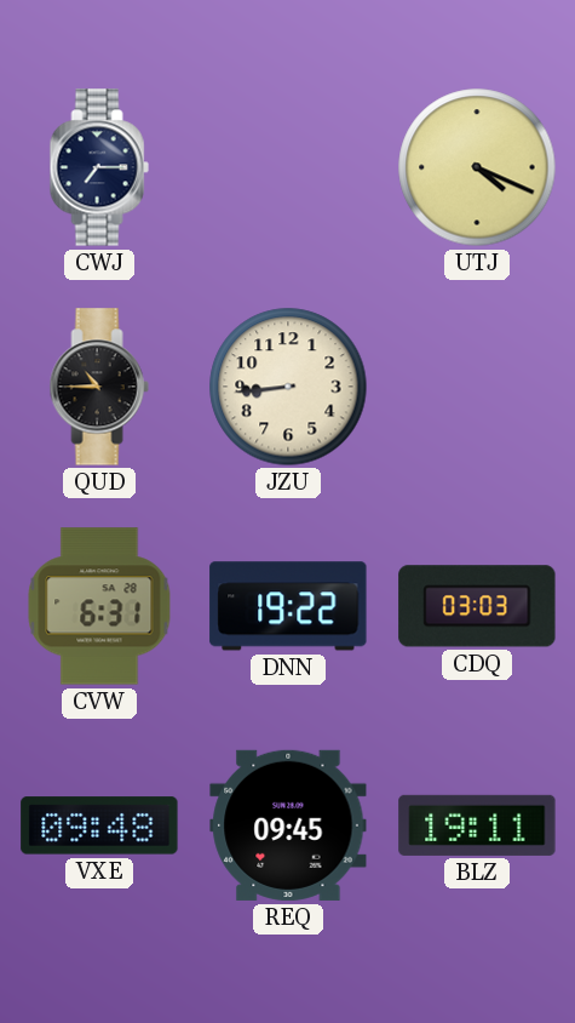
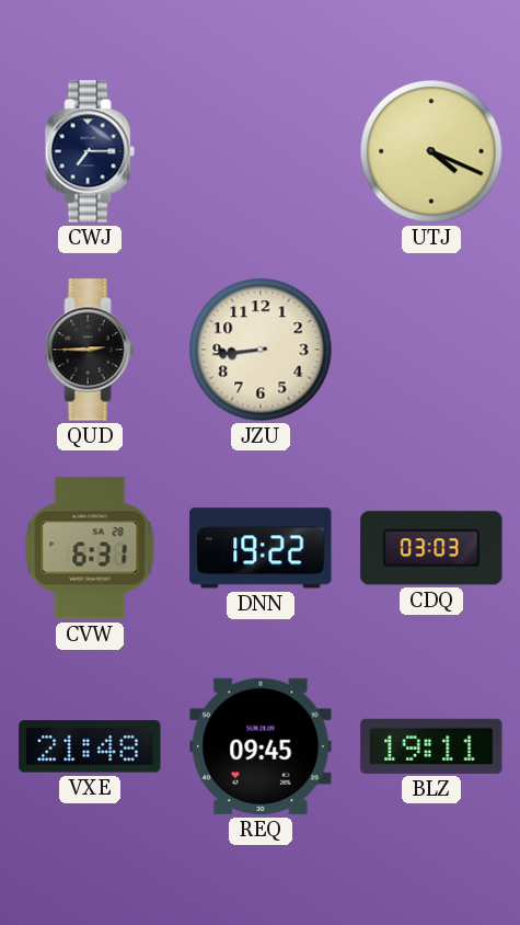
QUD: 10:45 -> 2:45 (90, 350)
VXE: 09:48 -> 21:48 (90, 746)
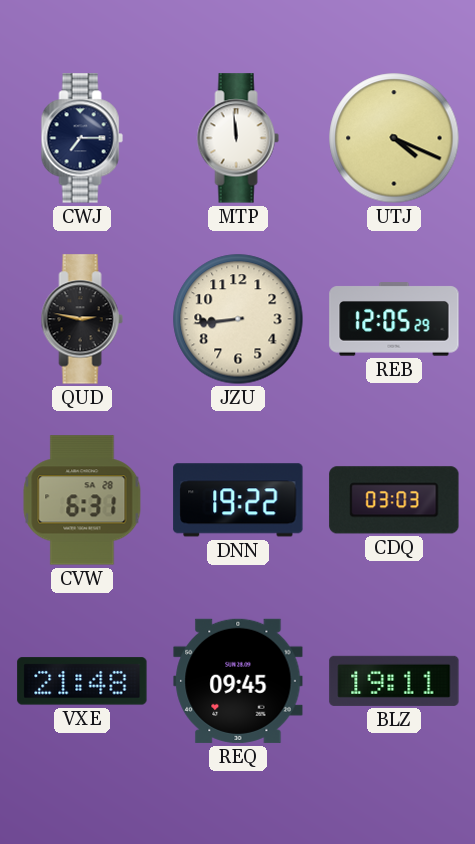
MTP: none -> 11:59 (238, 138)
QUD: 2:45 -> 2:47 (82, 319)
REB: none -> 12:05 (394, 319)
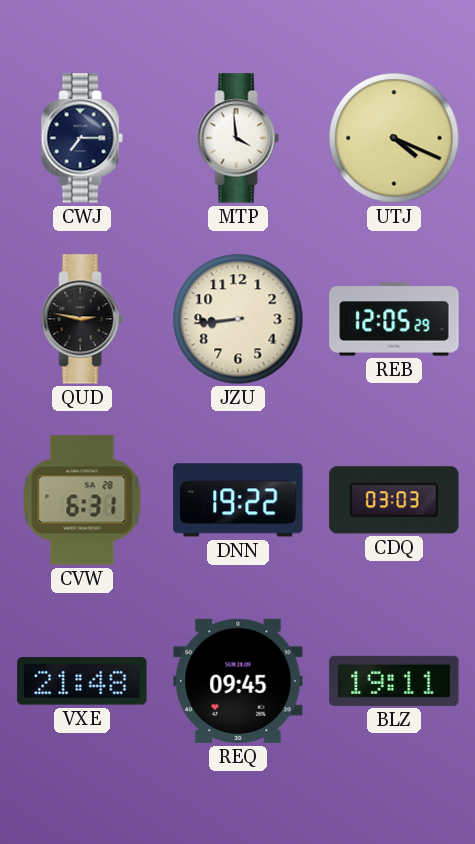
MTP: 11:59 -> 3:59 (238, 138)
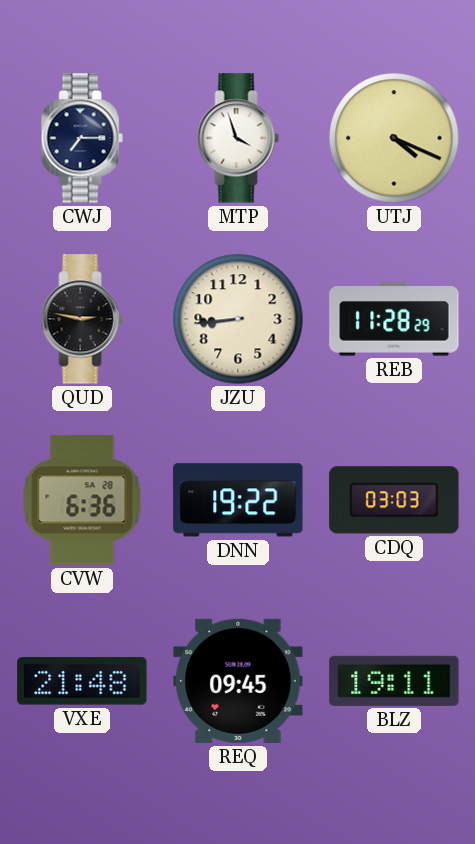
MTP: 3:59 -> 3:57 (238, 138)
REB: 12:05 -> 11:28 (394, 319)
CVW: 6:31 -> 6:36 (82, 500)
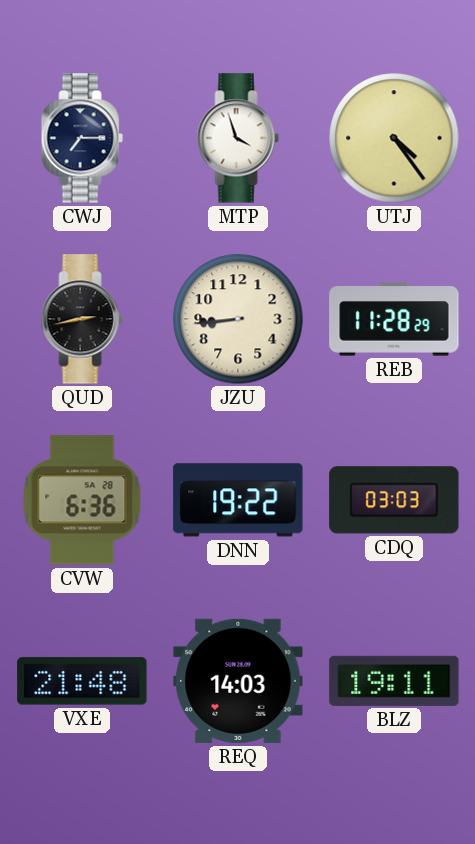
UTJ: 4:19 -> 4:24 (394, 138)
QUD: 2:47 -> 2:43 (82, 319)
REQ: 09:45 -> 14:03 (238, 681)
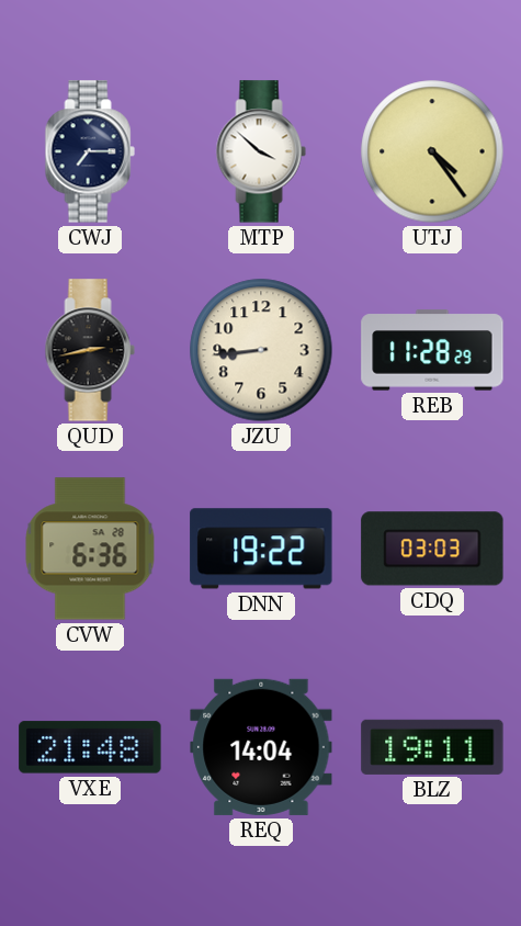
MTP: 3:57 -> 3:52 (261, 151)
REQ: 14:03 -> 14:04 (261, 747)
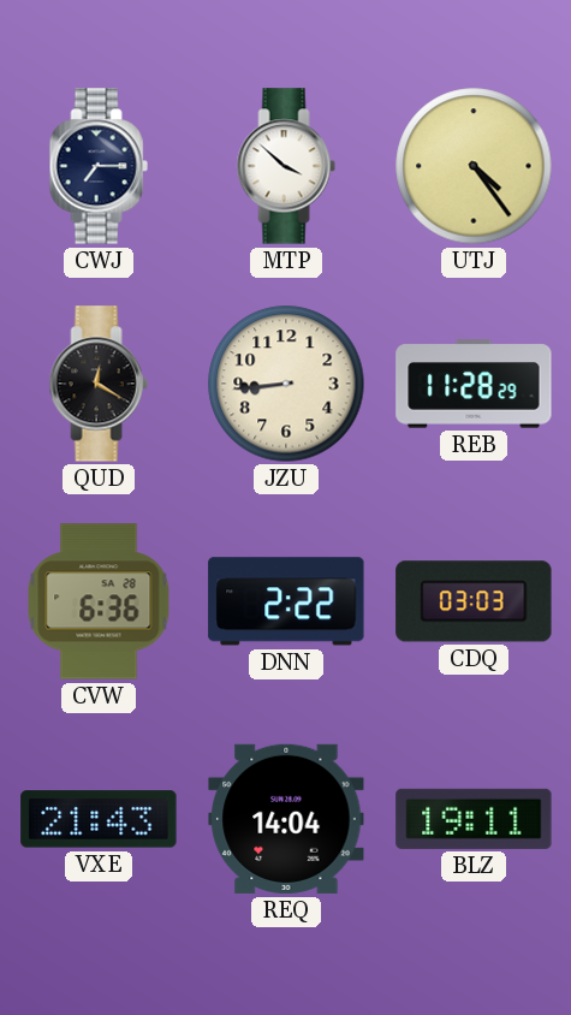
QUD: 2:43 -> 12:20 (99, 384)
DNN: 19:22 -> 2:22 (286, 601)
VXE: 21:48 -> 21:43 (99, 819)
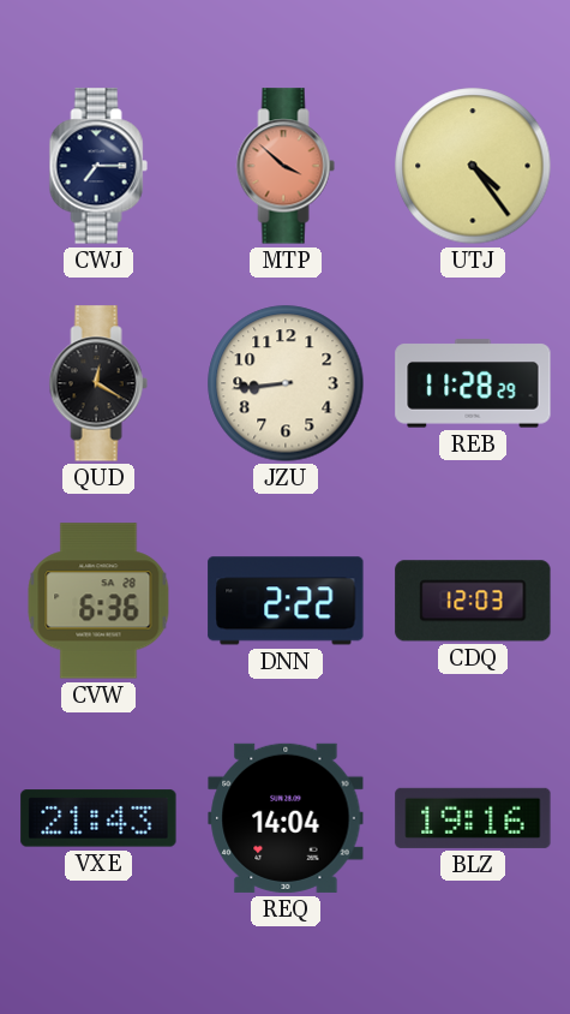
MTP dial: white -> salmon (286, 166)
CDQ: 03:03 -> 12:03 (473, 601)
BLZ: 19:11 -> 19:16 (473, 818)
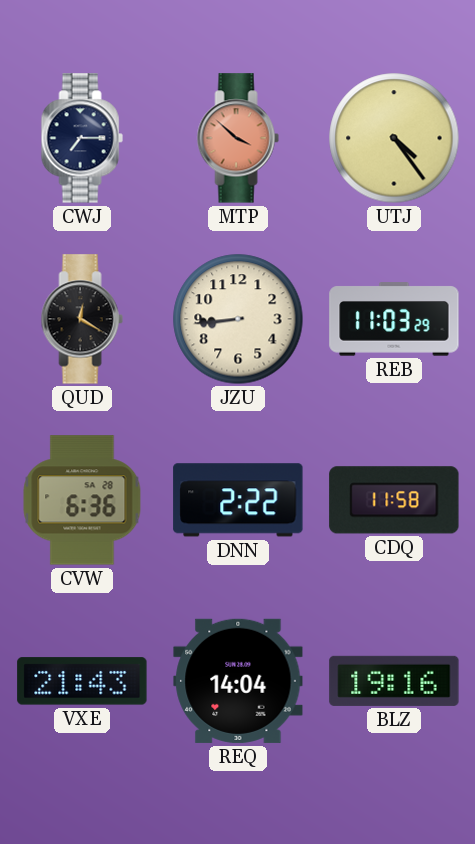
REB: 11:28 -> 11:03 (394, 319)
CDQ: 12:03 -> 11:58 (394, 500)
